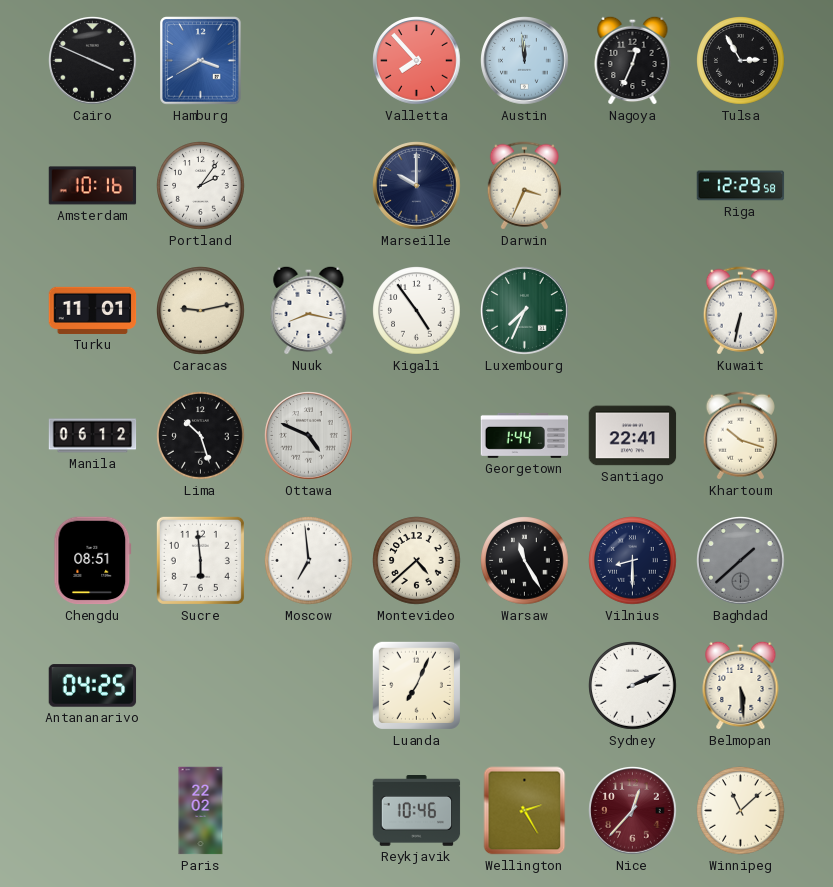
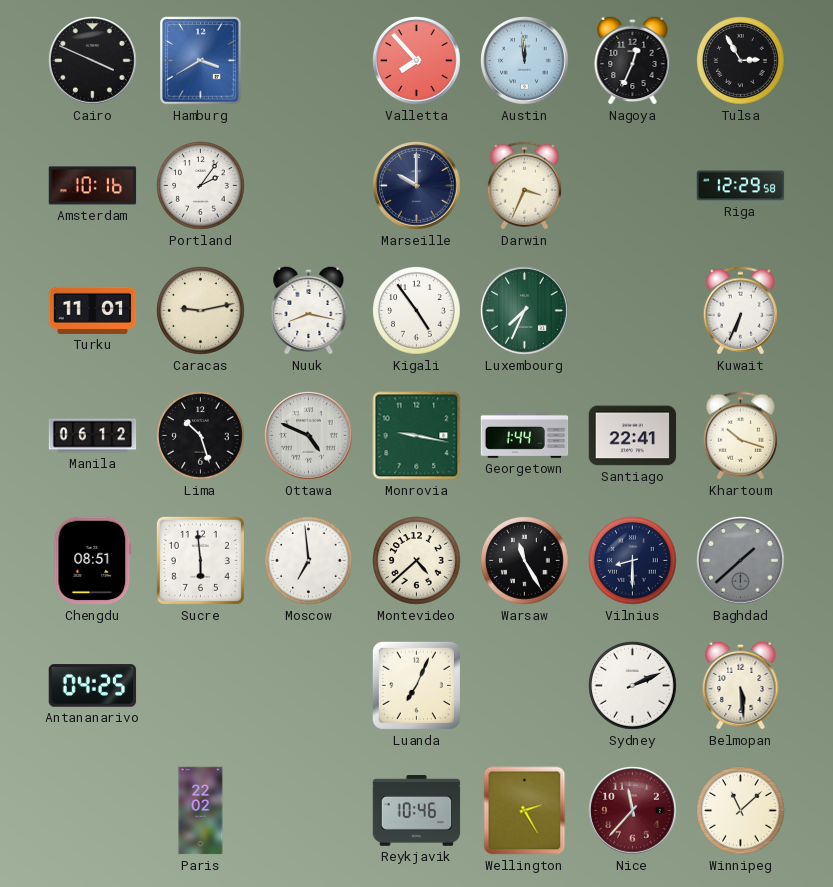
Kuwait: 6:32 -> 6:34 (740, 311)
Monrovia: none -> 9:17 (417, 436)
Nice: 12:37 -> 11:37 (633, 811)
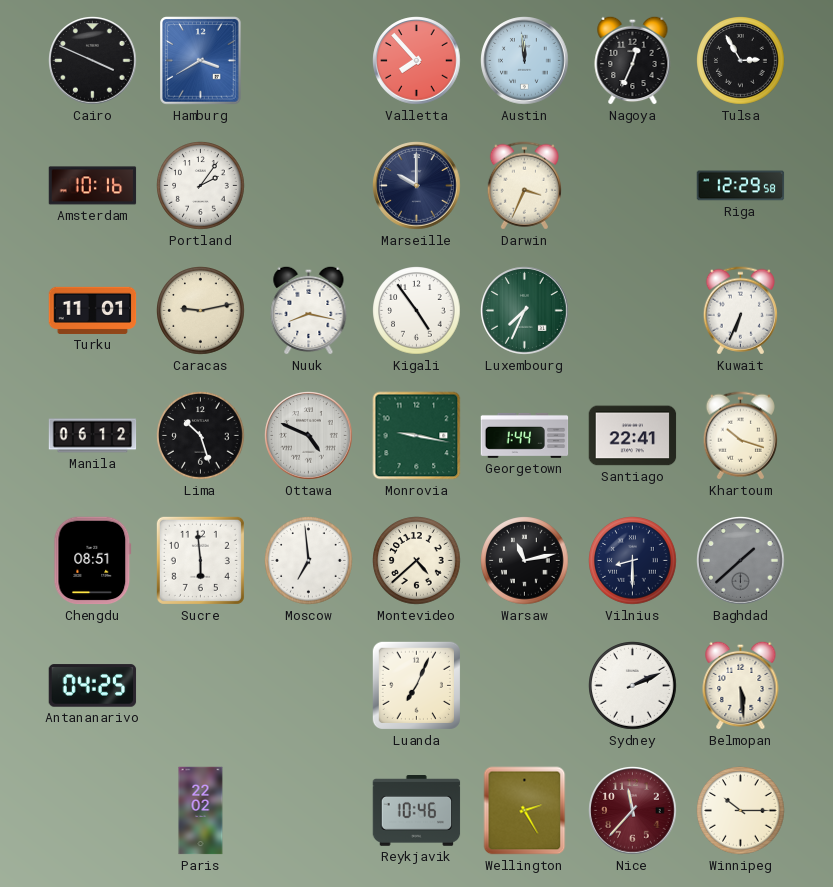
Warsaw: 11:25 -> 11:13 (525, 561)
Winnipeg: 11:08 -> 10:15 (741, 811)
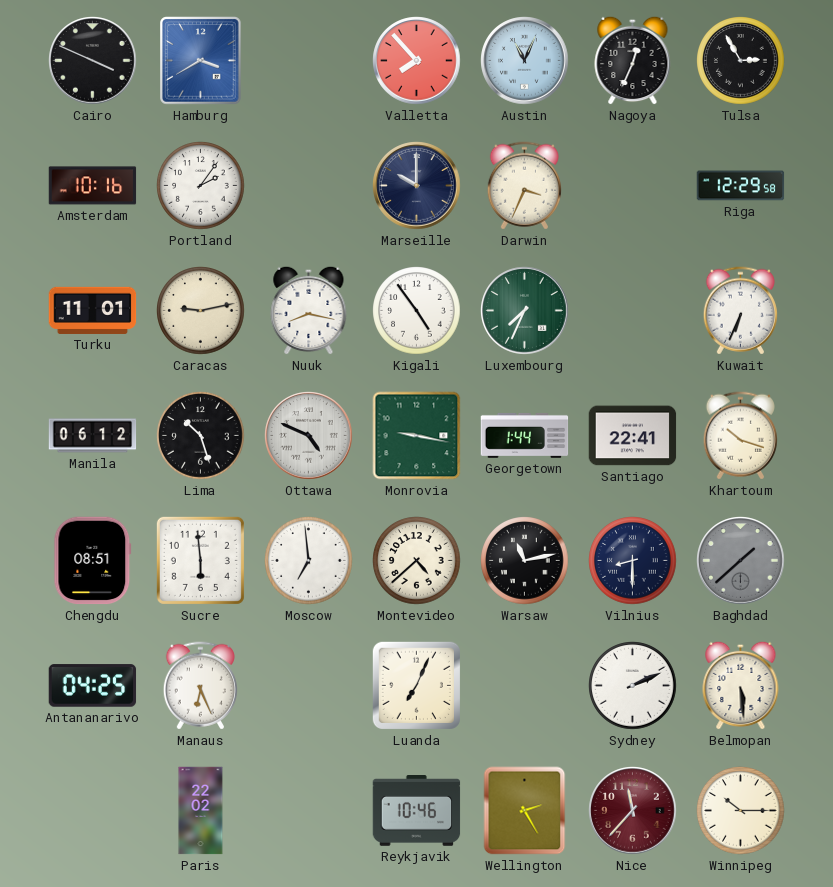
Austin: 11:59 -> 11:04 (525, 61)
Manaus: none -> 6:26 (200, 686)
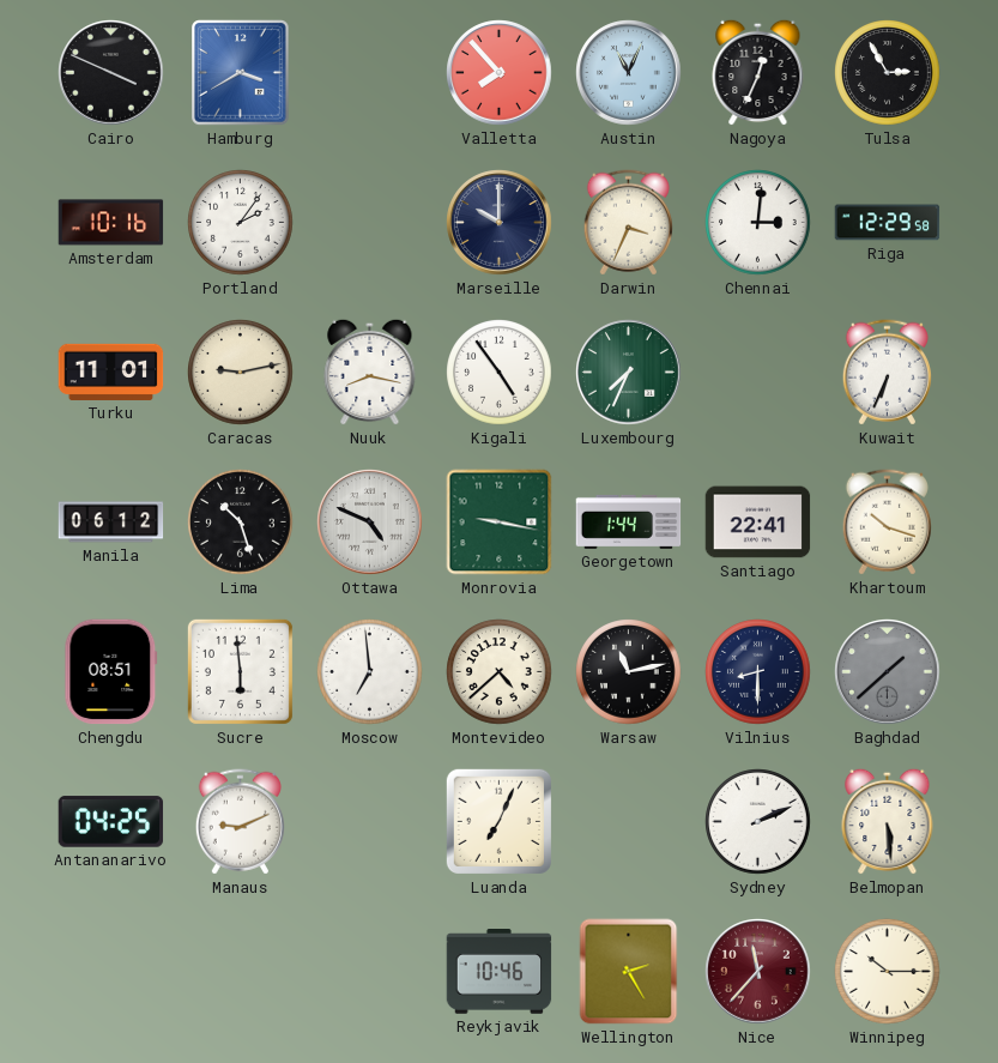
Chennai: none -> 3:01 (758, 223)
Manaus: 6:26 -> 9:11 (240, 822)
Paris: 22:02 -> none (201, 811)
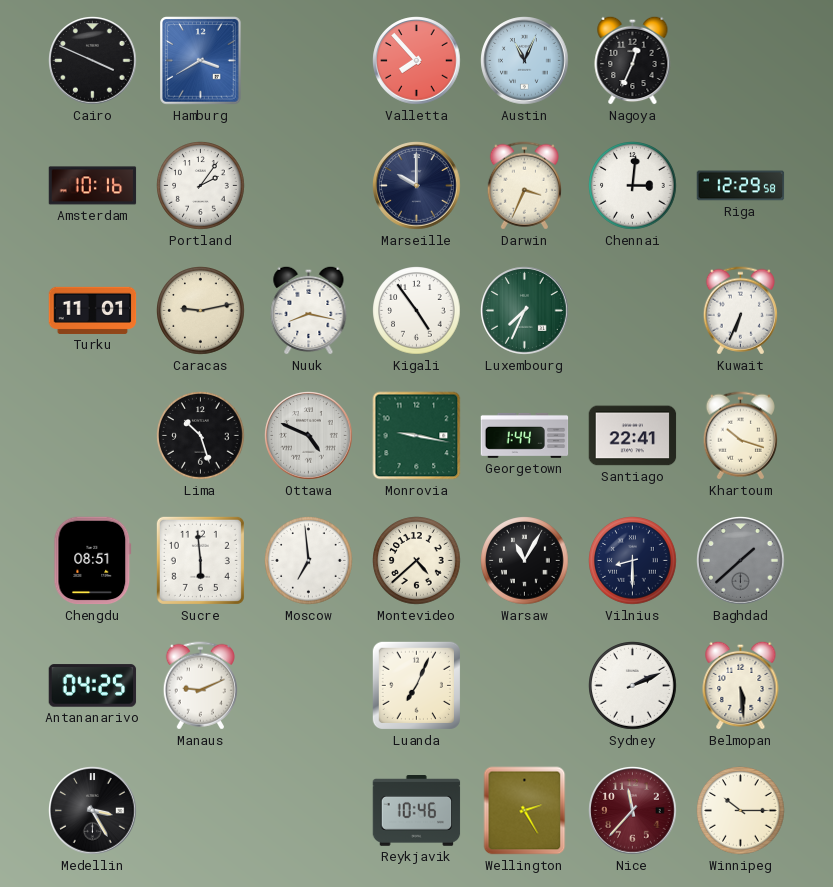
Tulsa: 2:55 -> none (888, 73)
Manila: 06:12 -> none (111, 523)
Warsaw: 11:13 -> 11:05 (525, 561)
Medellin: none -> 3:25 (93, 811)
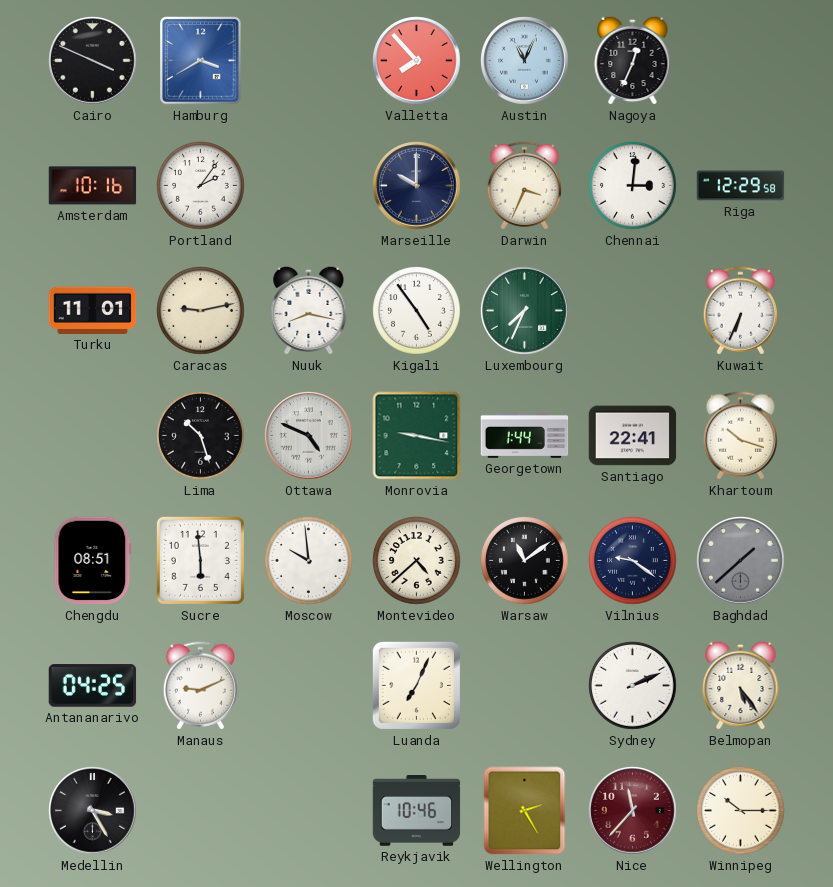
Moscow: 6:59 -> 9:59 (309, 561)
Warsaw: 11:05 -> 11:09 (525, 561)
Vilnius: 8:30 -> 9:21 (633, 561)
Belmopan: 5:29 -> 5:24 (741, 685)
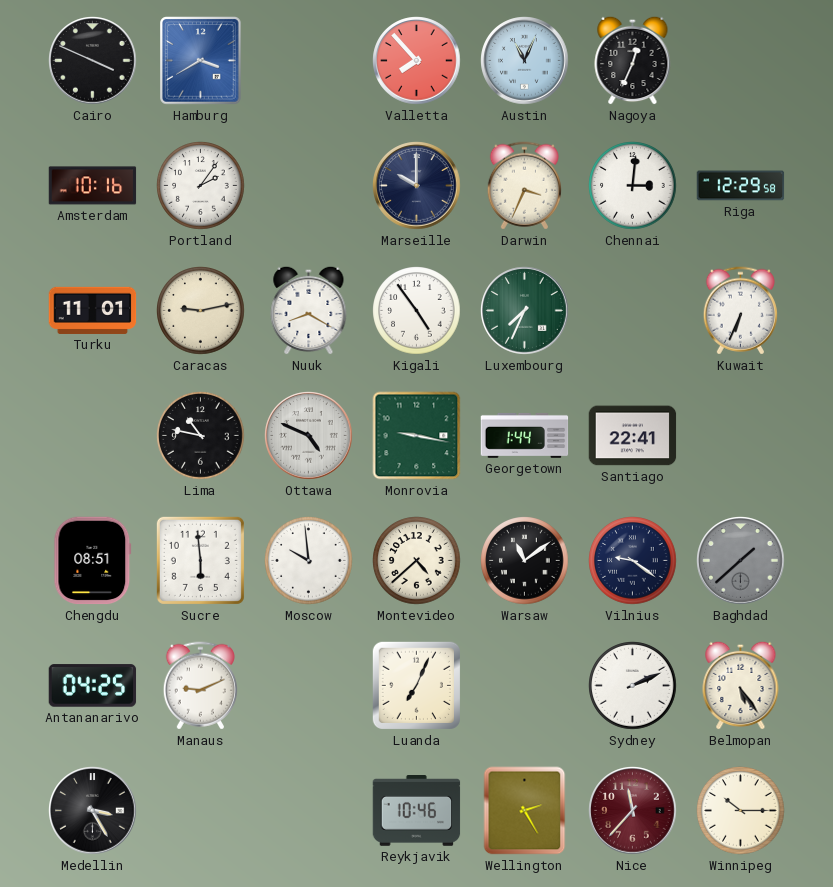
Nuuk: 8:17 -> 8:20 (309, 310)
Lima: 10:27 -> 10:47 (201, 436)
Khartoum: 10:18 -> none (740, 436)
